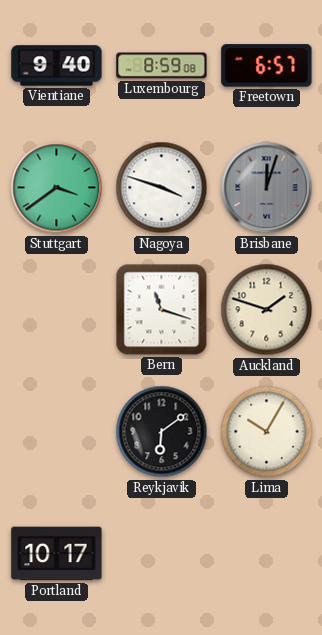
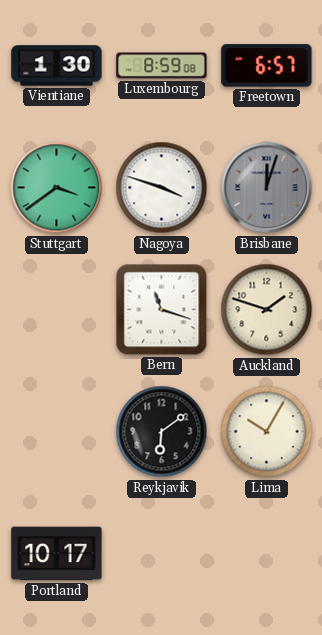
Vientiane: 9:40 -> 1:30 (57, 66)
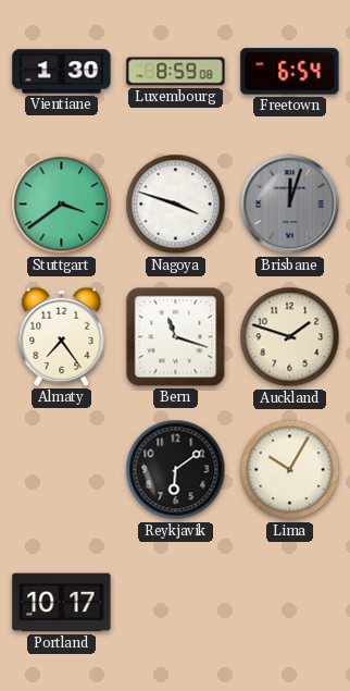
Freetown: 6:57 -> 6:54 (290, 72)
Almaty: none -> 7:24 (62, 336)
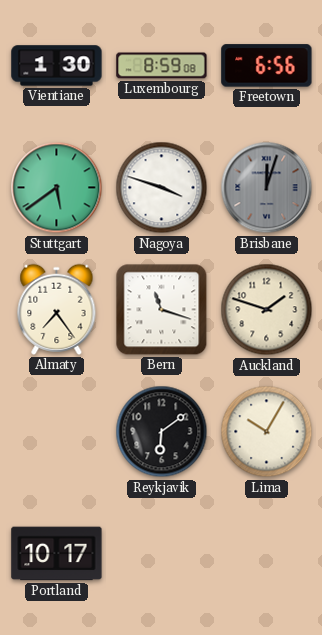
Freetown: 6:54 -> 6:56 (267, 66)
Stuttgart: 3:39 -> 5:39 (57, 188)
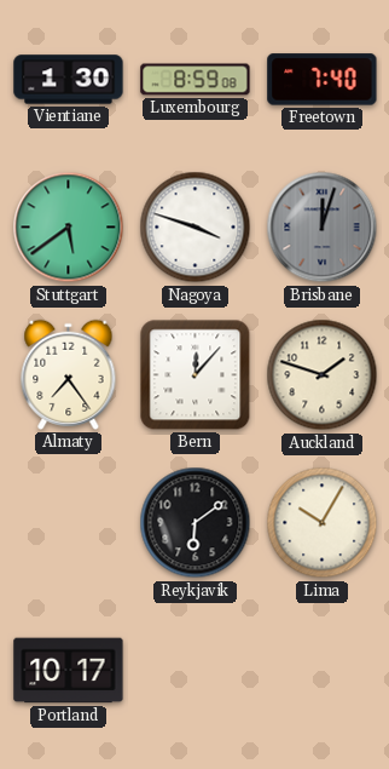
Freetown: 6:56 -> 7:40 (323, 80)
Bern: 11:18 -> 12:07 (196, 375)
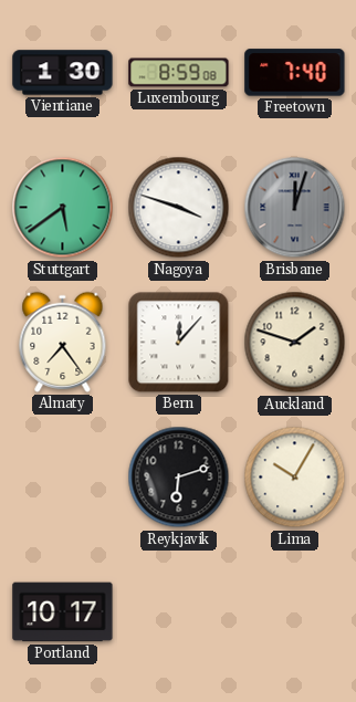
Reykjavik: 6:09 -> 6:12 (179, 478)
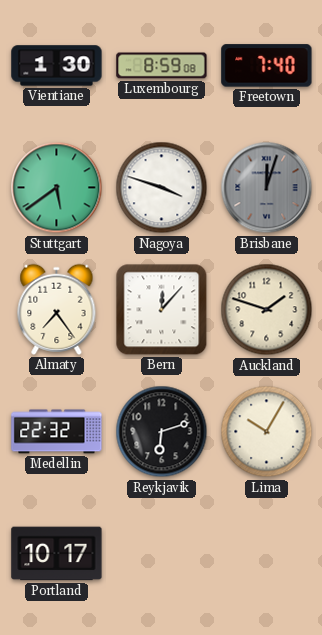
Medellin: none -> 22:32 (57, 432)
